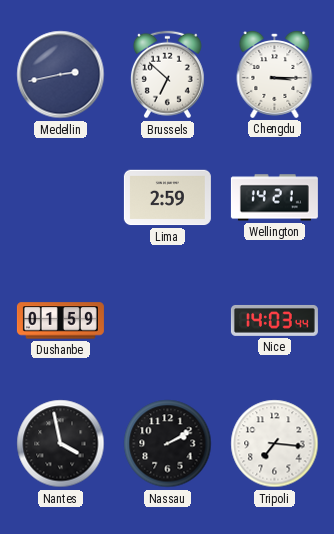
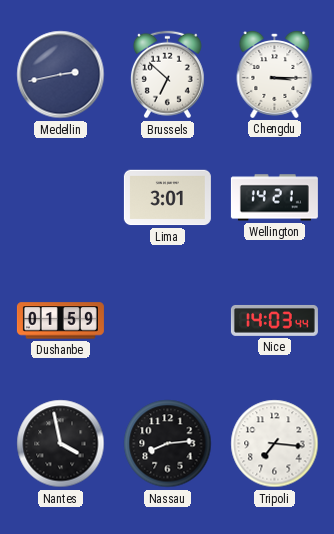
Lima: 2:59 -> 3:01 (167, 198)
Nassau: 2:10 -> 8:14 (168, 444)
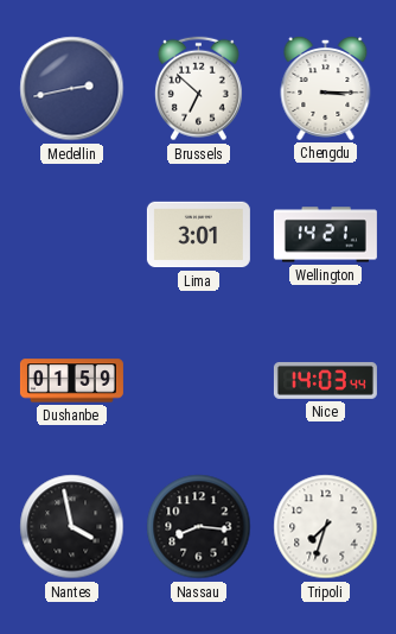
Nassau: 8:14 -> 8:16 (199, 527)
Tripoli: 7:16 -> 7:33 (326, 527)
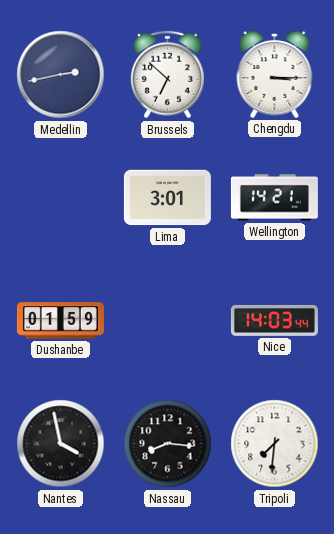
Tripoli: 7:33 -> 7:31 (275, 444)
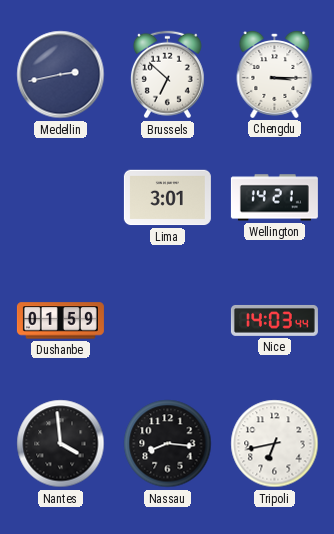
Nantes: 3:58 -> 3:59 (61, 444)
Tripoli: 7:31 -> 6:43 (275, 444)
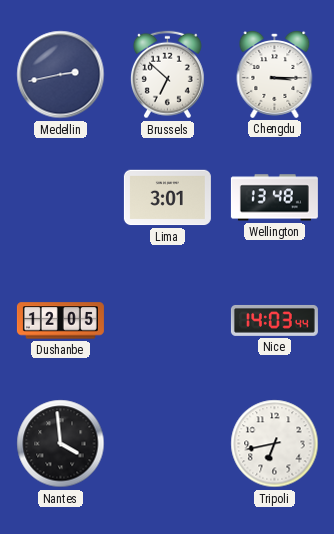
Wellington: 14:21 -> 13:48 (274, 198)
Dushanbe: 01:59 -> 12:05 (60, 321)
Nassau: 8:16 -> none (168, 444)
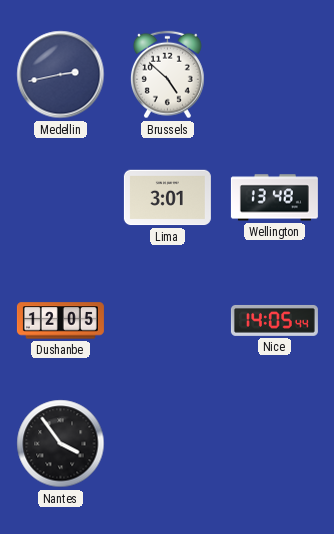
Brussels: 6:52 -> 4:52 (167, 75)
Chengdu: 3:15 -> none (275, 74)
Nice: 14:03 -> 14:05 (274, 320)
Nantes: 3:59 -> 3:54 (61, 444)
Tripoli: 6:43 -> none (275, 444)
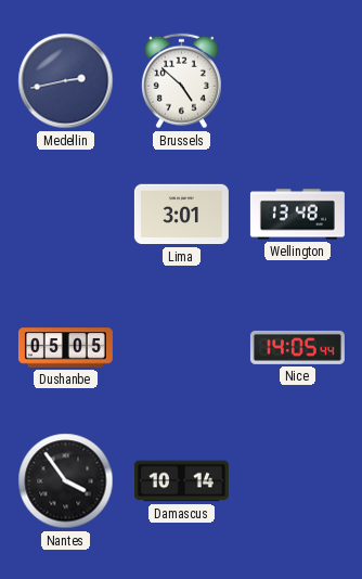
Dushanbe: 12:05 -> 05:05 (65, 348)
Damascus: none -> 10:14 (181, 481)
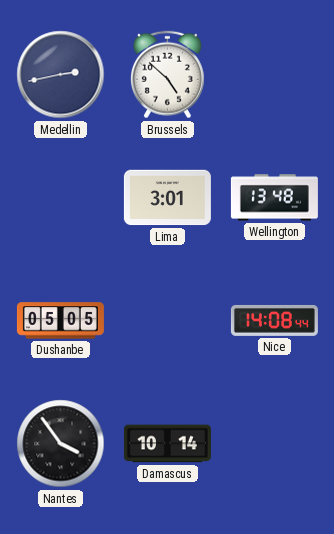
Nice: 14:05 -> 14:08 (274, 320)
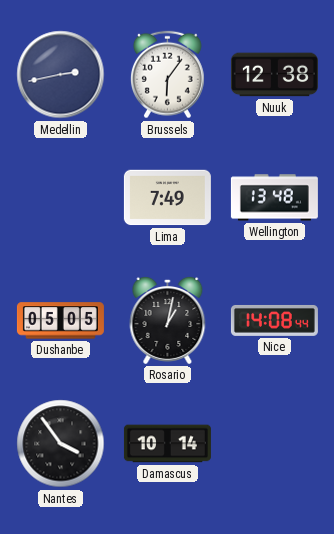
Brussels: 4:52 -> 6:06 (167, 75)
Nuuk: none -> 12:38 (274, 75)
Lima: 3:01 -> 7:49 (167, 198)
Rosario: none -> 1:02 (168, 320)
